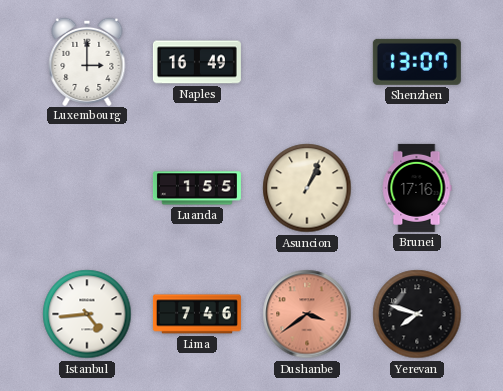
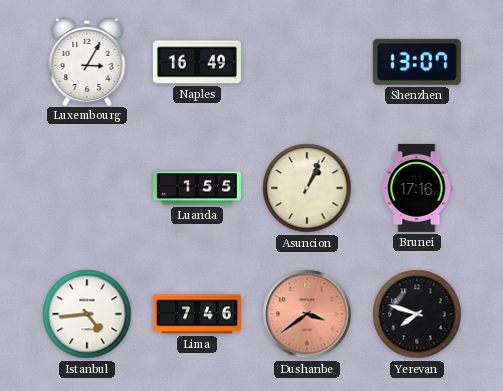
Luxembourg: 3:00 -> 3:05 (87, 61)
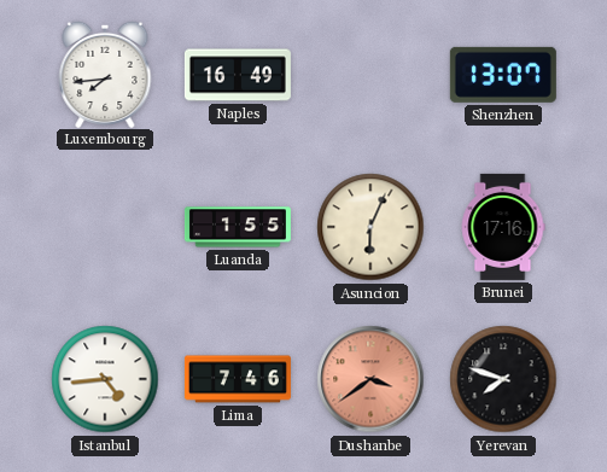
Luxembourg: 3:05 -> 7:44 (105, 74)
Asuncion: 1:04 -> 6:04 (370, 227)
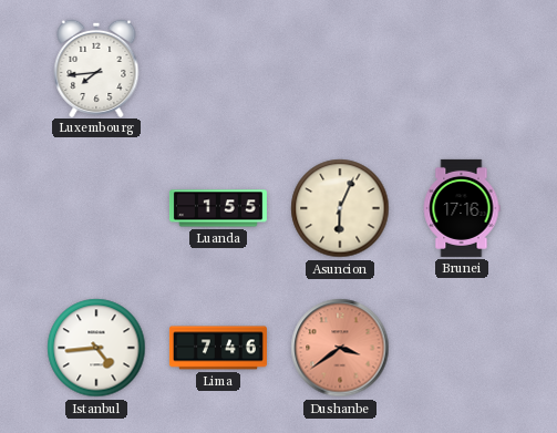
Naples: 16:49 -> none (238, 75)
Shenzhen: 13:07 -> none (503, 75)
Yerevan: 7:48 -> none (503, 379)
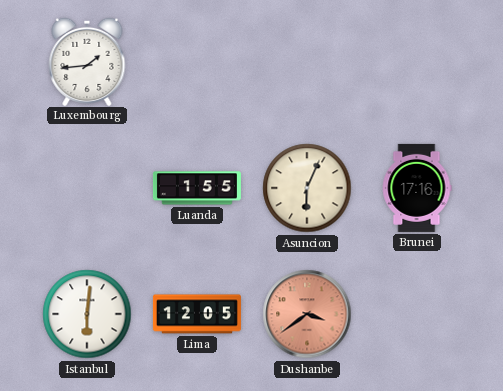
Luxembourg: 7:44 -> 1:44 (87, 61)
Istanbul: 4:44 -> 6:01 (87, 314)
Lima: 7:46 -> 12:05 (197, 314)
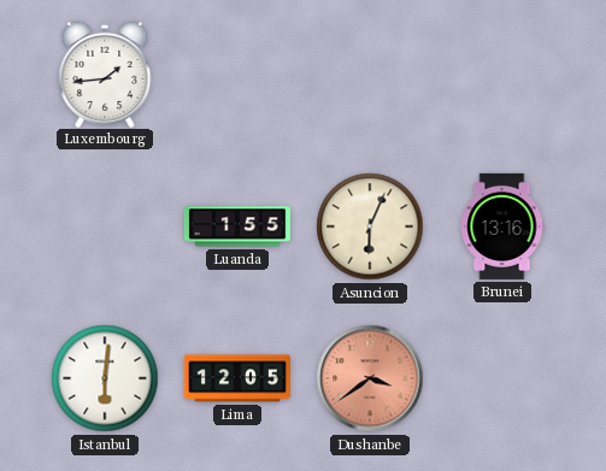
Brunei: 17:16 -> 13:16 (502, 226)
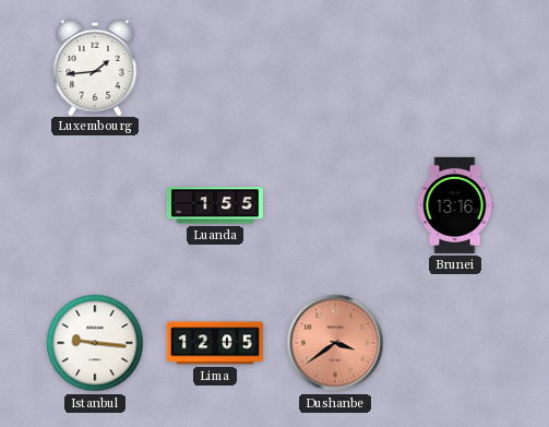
Asuncion: 6:04 -> none (370, 226)
Istanbul: 6:01 -> 9:16 (95, 343)
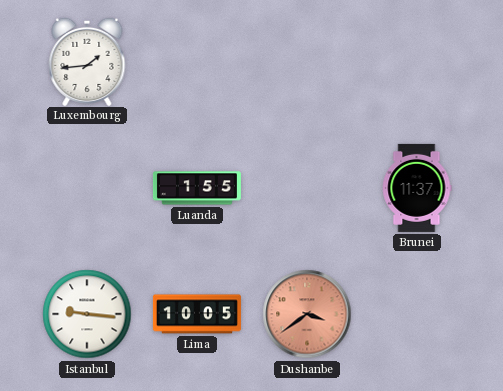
Brunei: 13:16 -> 11:37 (417, 188)
Lima: 12:05 -> 10:05 (197, 314)
